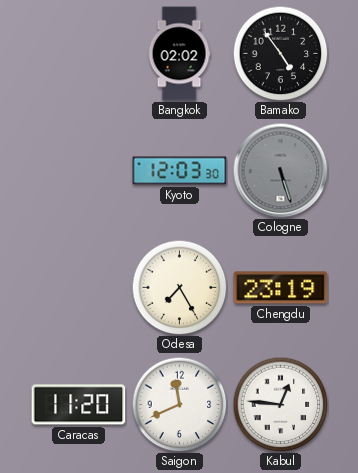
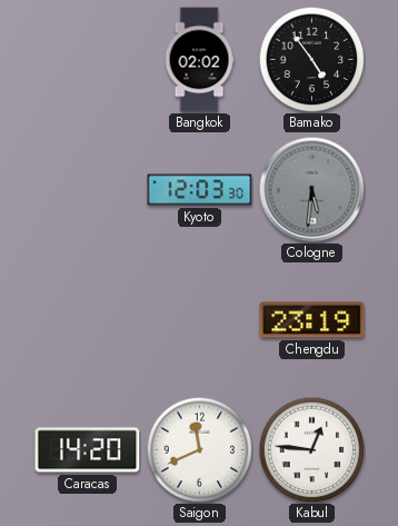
Cologne: 5:27 -> 5:31 (311, 189)
Odesa: 7:25 -> none (179, 287)
Caracas: 11:20 -> 14:20 (88, 450)
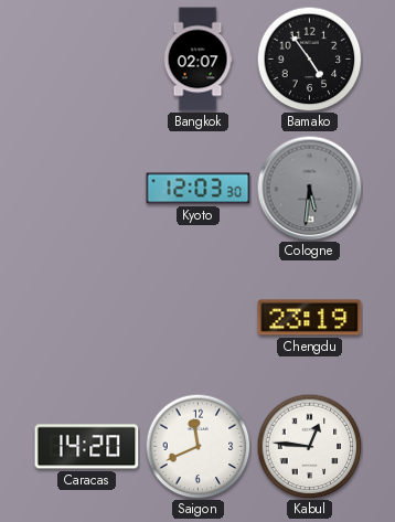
Bangkok: 02:02 -> 02:07 (197, 60)
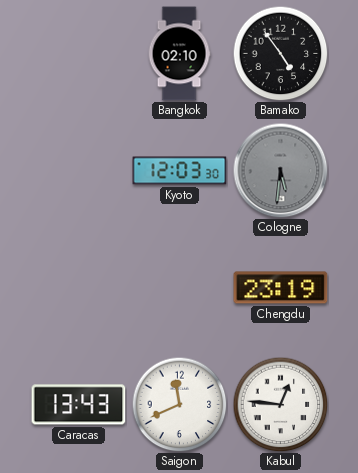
Bangkok: 02:07 -> 02:10 (179, 54)
Caracas: 14:20 -> 13:43 (79, 405)
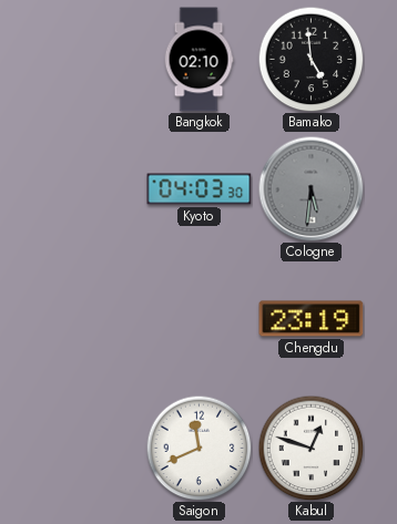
Bamako: 4:54 -> 4:59 (311, 59)
Kyoto: 12:03 -> 04:03 (200, 189)
Caracas: 13:43 -> none (79, 405)
Kabul: 12:46 -> 12:48 (311, 448)
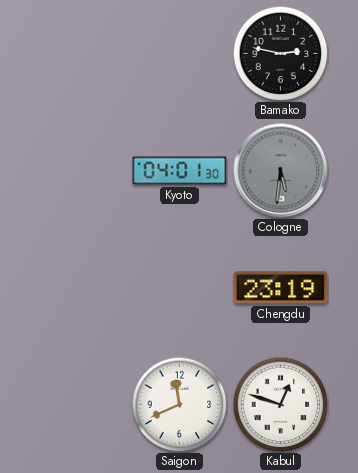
Bangkok: 02:10 -> none (198, 60)
Bamako: 4:59 -> 2:47 (280, 53)
Kyoto: 04:03 -> 04:01 (180, 171)
